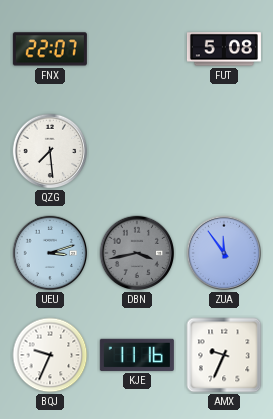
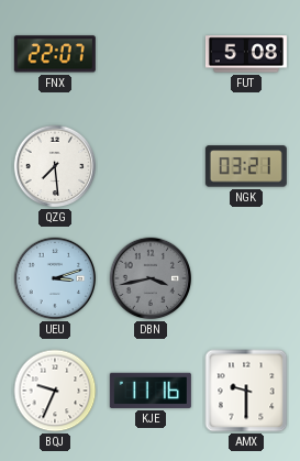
NGK: none -> 03:21 (246, 166)
ZUA: 11:54 -> none (224, 253)
AMX: 9:34 -> 9:30 (246, 391)
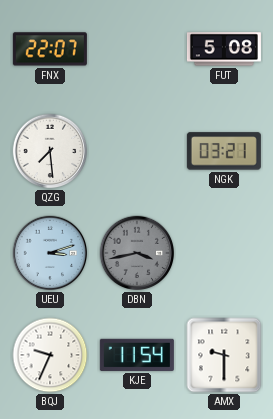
KJE: 11:16 -> 11:54 (137, 355)
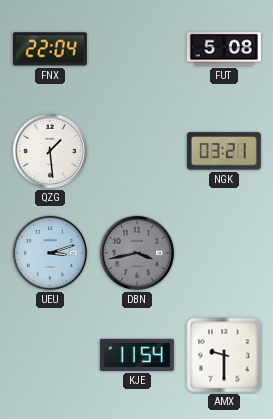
FNX: 22:07 -> 22:04 (50, 49)
QZG: 7:29 -> 1:29 (50, 151)
BQJ: 9:34 -> none (50, 355)
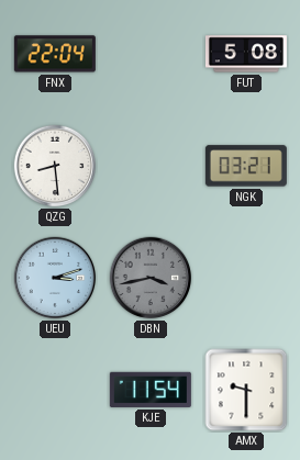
QZG: 1:29 -> 8:29 (55, 166)
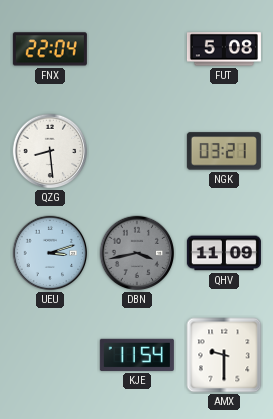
QHV: none -> 11:09 (224, 253)
